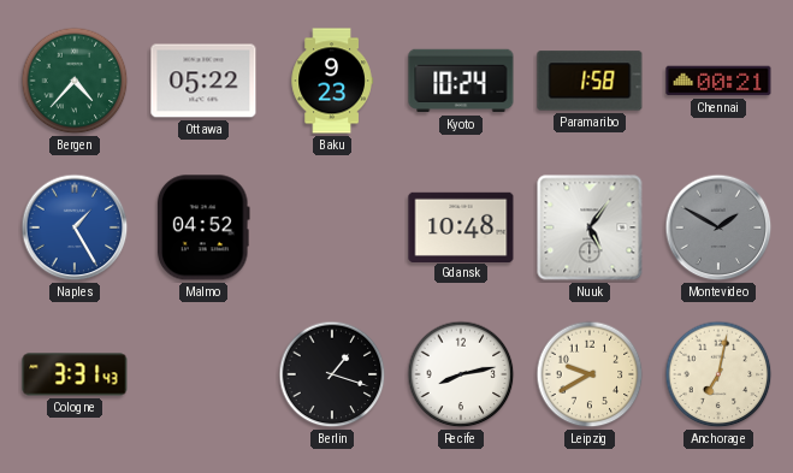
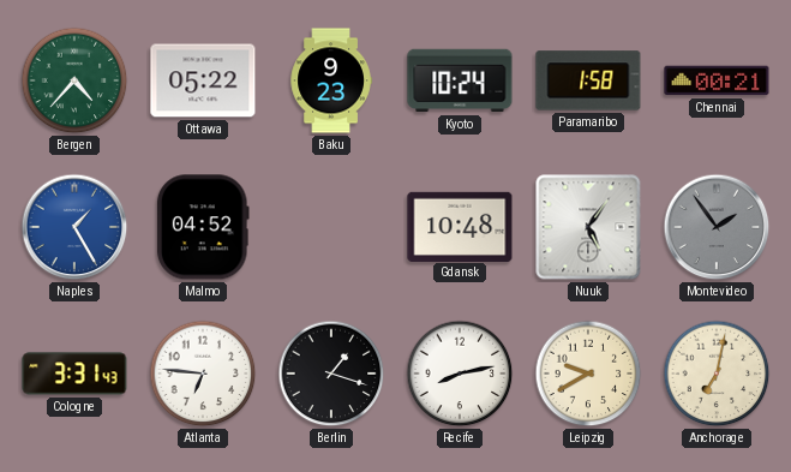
Montevideo: 1:50 -> 1:54 (717, 227)
Atlanta: none -> 6:46 (203, 374)
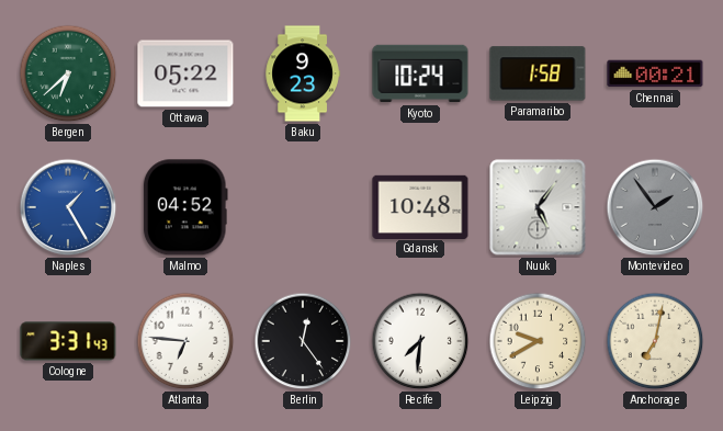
Bergen: 4:37 -> 6:38 (68, 73)
Berlin: 1:18 -> 12:24 (303, 341)
Recife: 8:13 -> 7:31 (420, 341)
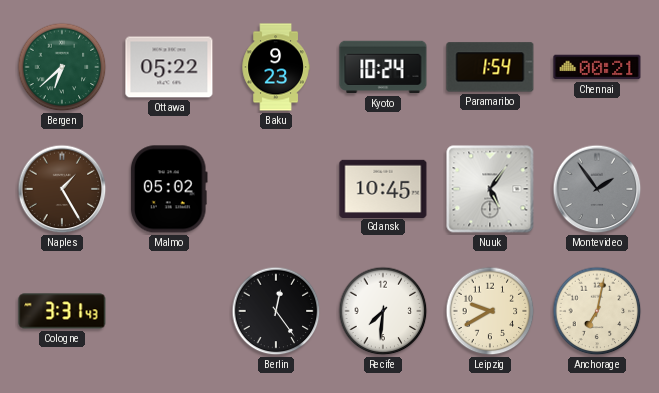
Paramaribo: 1:58 -> 1:54 (490, 67)
Naples dial: blue -> brown (62, 189)
Malmo: 04:52 -> 05:02 (169, 189)
Gdansk: 10:48 -> 10:45 (383, 188)
Atlanta: 6:46 -> none (185, 341)
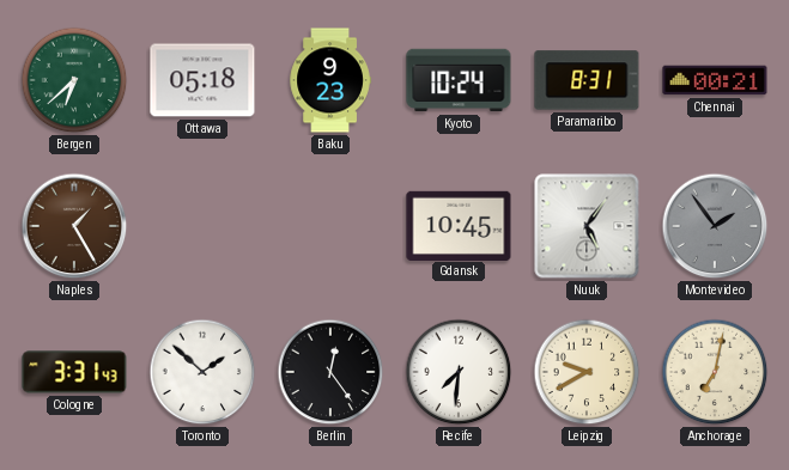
Ottawa: 05:22 -> 05:18 (202, 80)
Paramaribo: 1:54 -> 8:31 (587, 80)
Malmo: 05:02 -> none (169, 189)
Toronto: none -> 1:52 (202, 372)
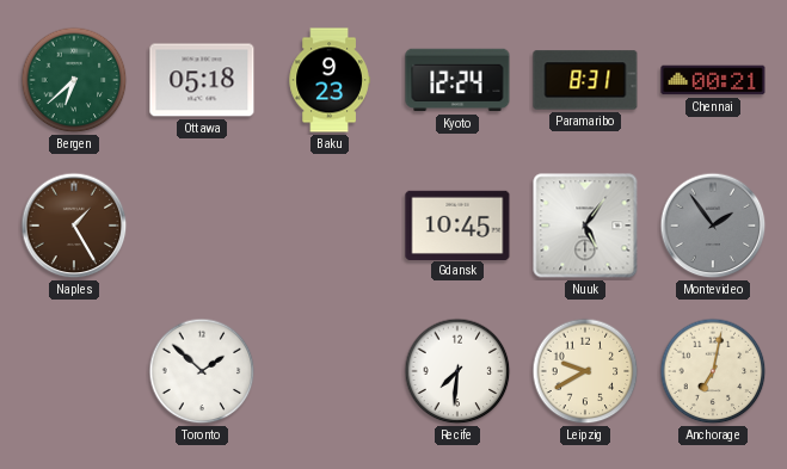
Kyoto: 10:24 -> 12:24 (457, 80)
Cologne: 3:31 -> none (74, 372)
Berlin: 12:24 -> none (330, 372)
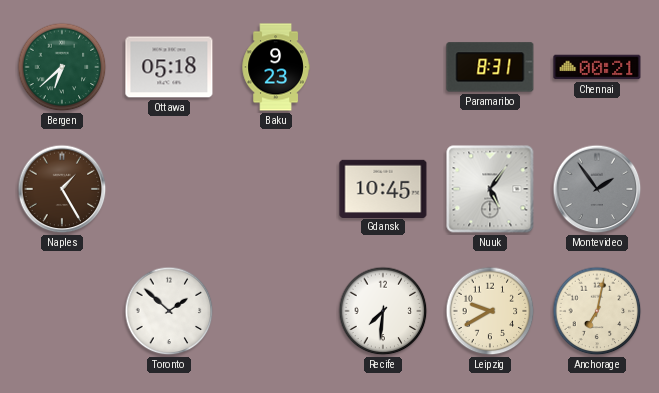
Kyoto: 12:24 -> none (457, 80)
